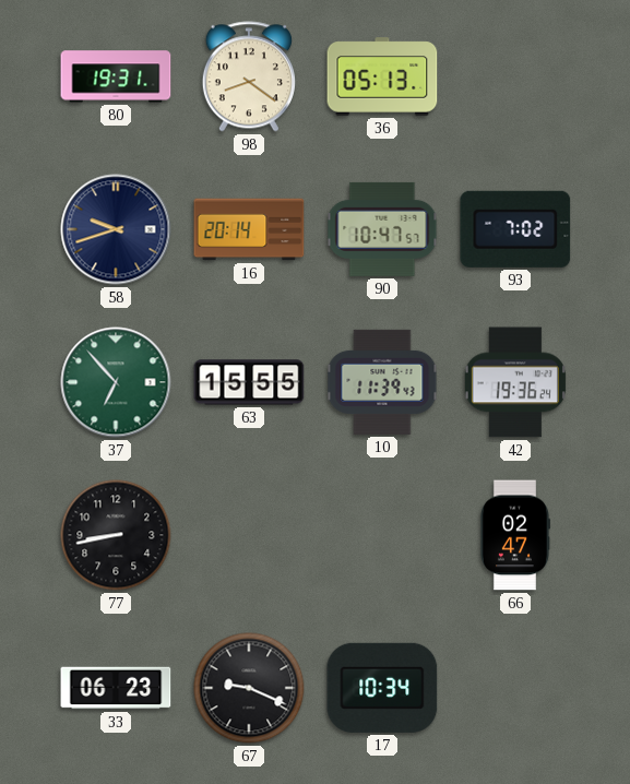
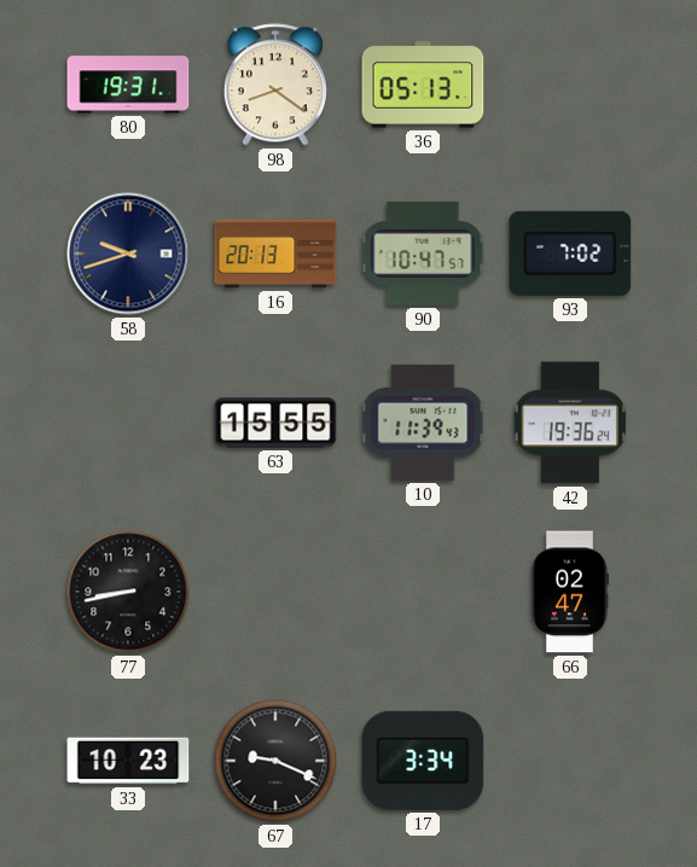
16: 20:14 -> 20:13 (275, 254)
37: 6:53 -> none (116, 382)
33: 06:23 -> 10:23 (128, 761)
17: 10:34 -> 3:34 (423, 761)
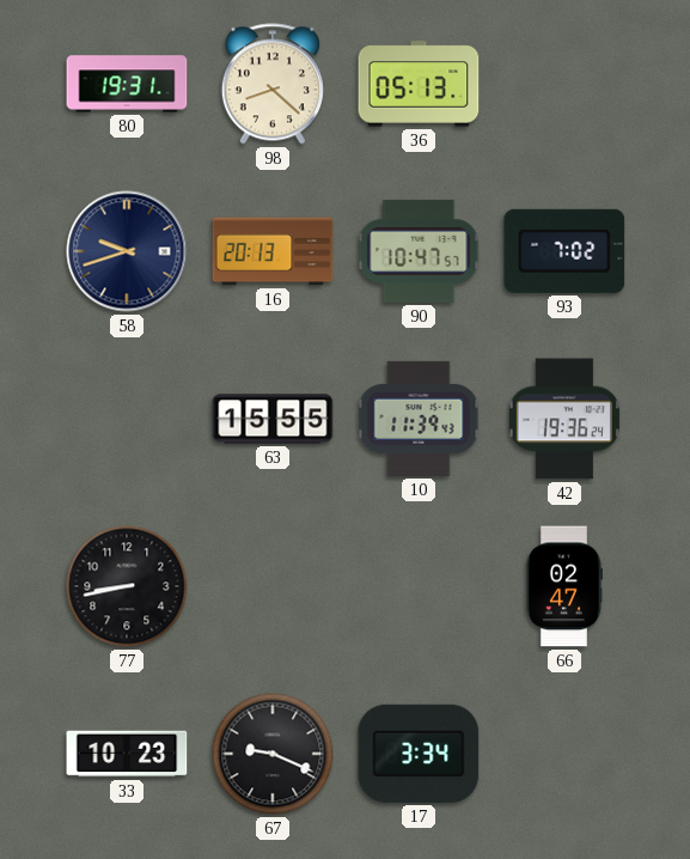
98: 8:21 -> 8:22 (273, 84)
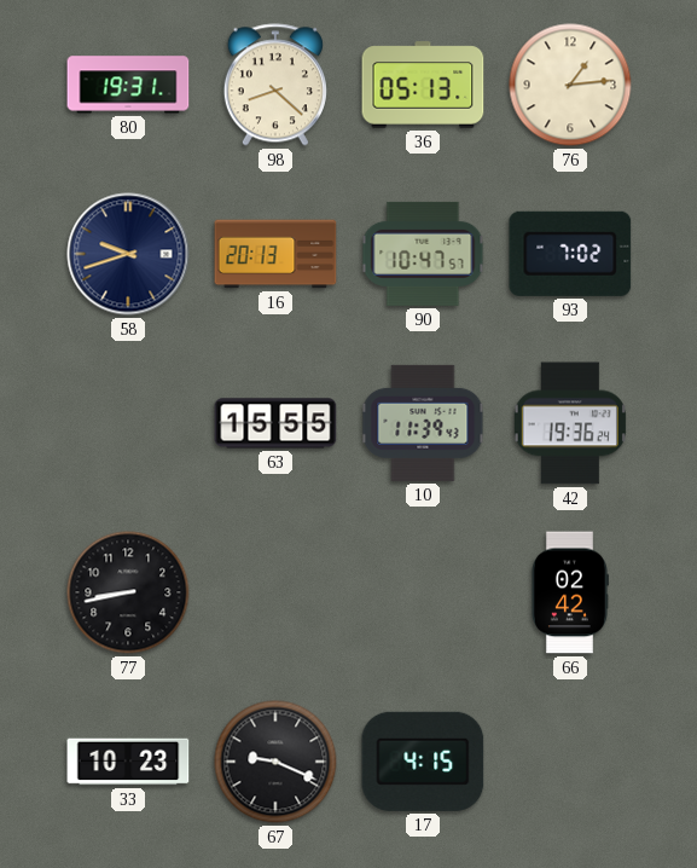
76: none -> 1:14 (570, 85)
66: 02:47 -> 02:42 (569, 592)
17: 3:34 -> 4:15 (423, 762)
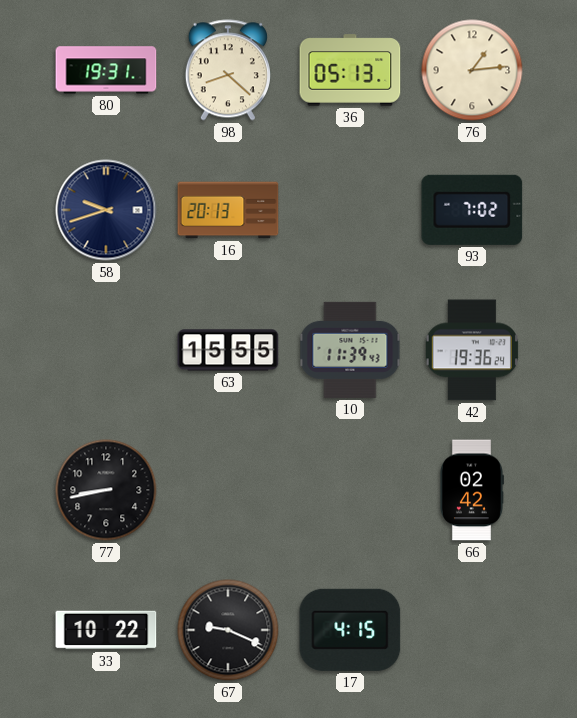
90: 10:47 -> none (423, 254)
33: 10:23 -> 10:22 (106, 630)
